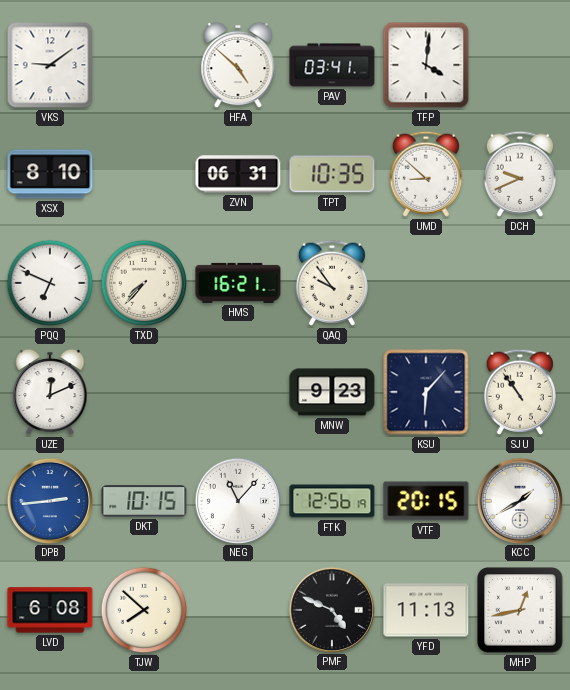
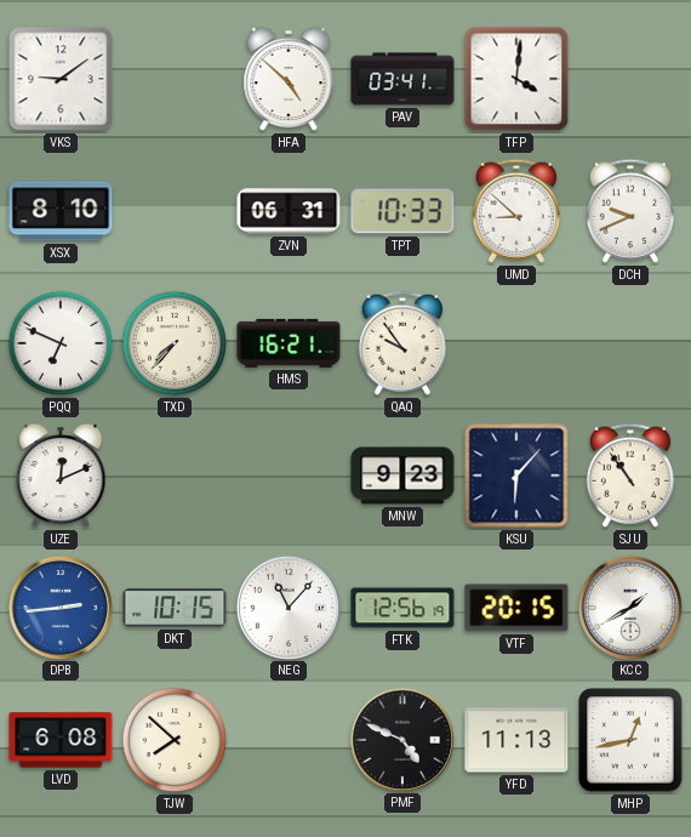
TPT: 10:35 -> 10:33 (402, 211)
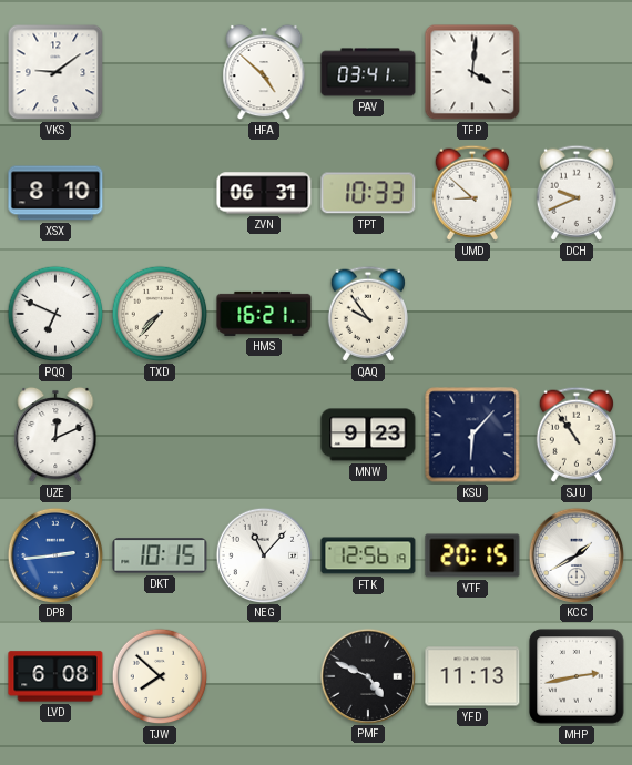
MHP: 12:43 -> 2:43 (577, 676)
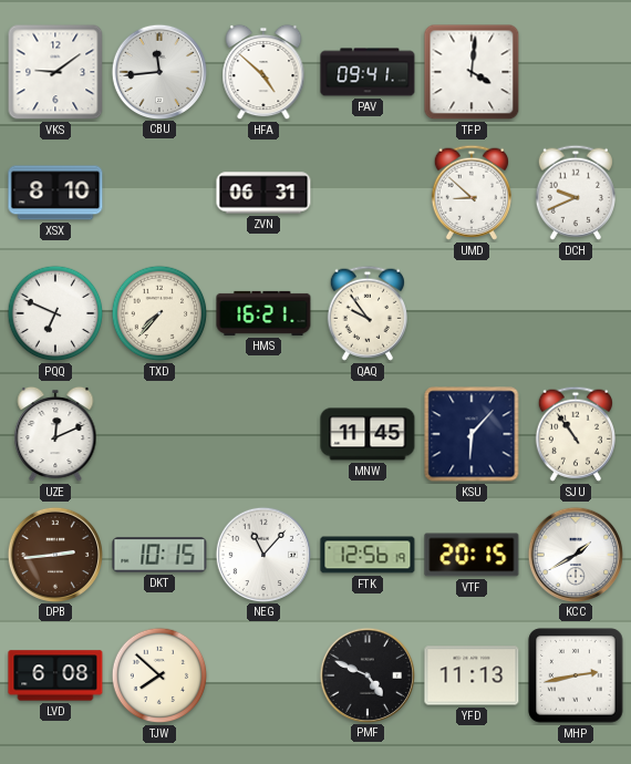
CBU: none -> 11:44 (158, 71)
PAV: 03:41 -> 09:41 (368, 72)
TPT: 10:33 -> none (368, 193)
MNW: 9:23 -> 11:45 (368, 434)
DPB dial: blue -> brown (54, 554)
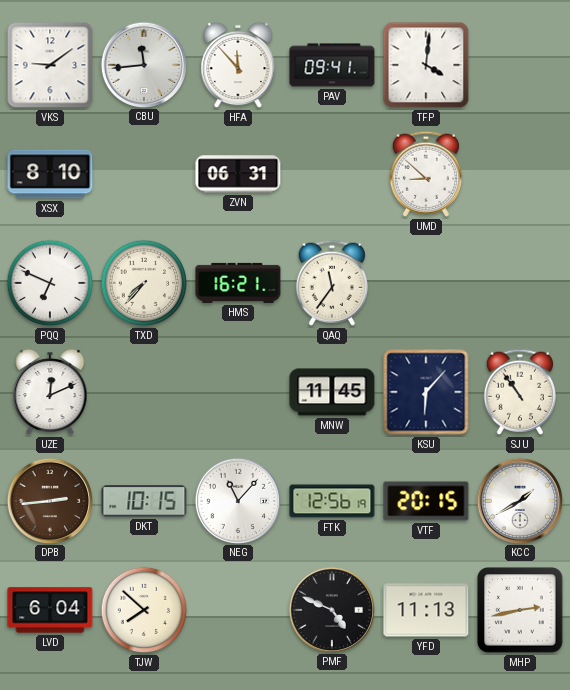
HFA: 4:52 -> 11:53 (238, 65)
DCH: 9:41 -> none (576, 193)
QAQ: 9:54 -> 11:36 (332, 283)
LVD: 6:08 -> 6:04 (50, 610)
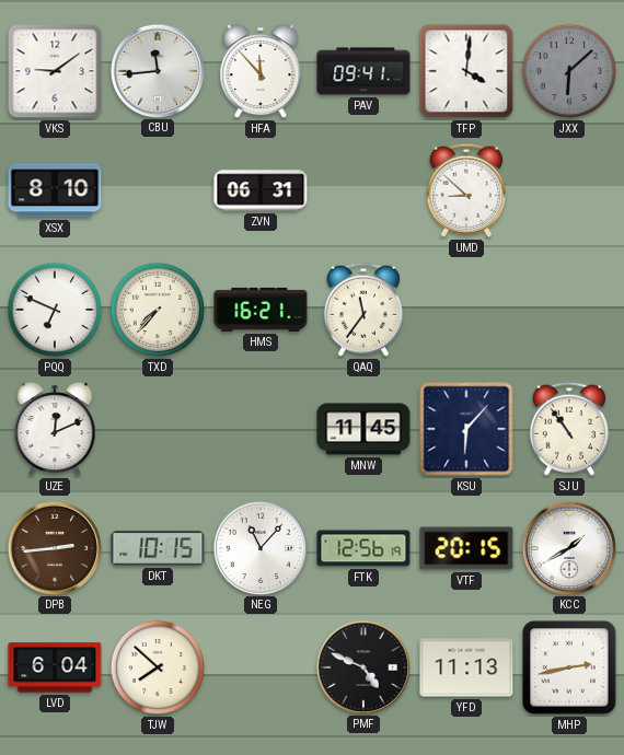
JXX: none -> 6:08 (569, 71)
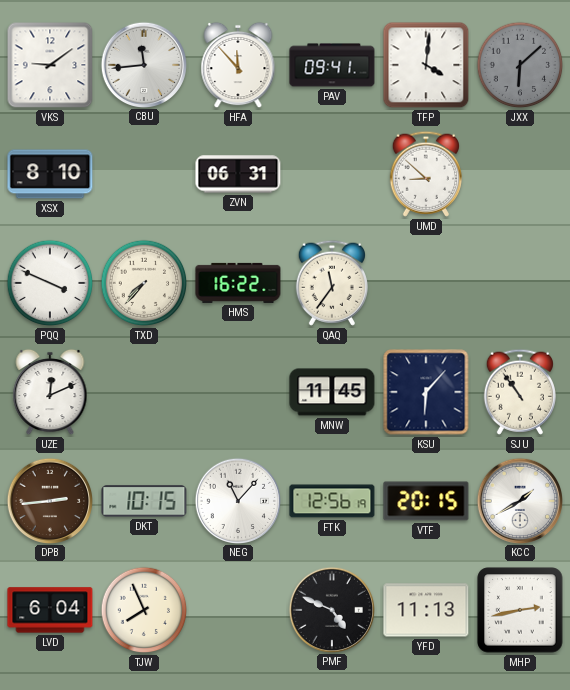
PQQ: 6:49 -> 3:49 (50, 283)
HMS: 16:21 -> 16:22 (238, 283)
TJW: 7:52 -> 7:56 (144, 610)
